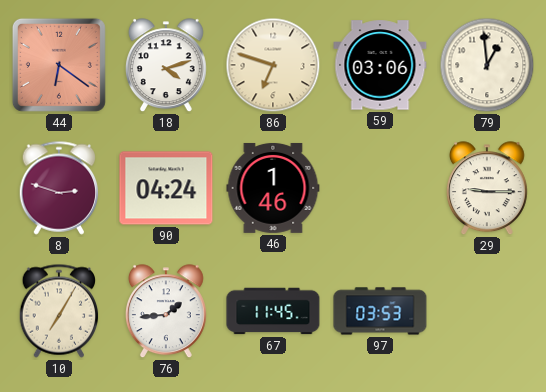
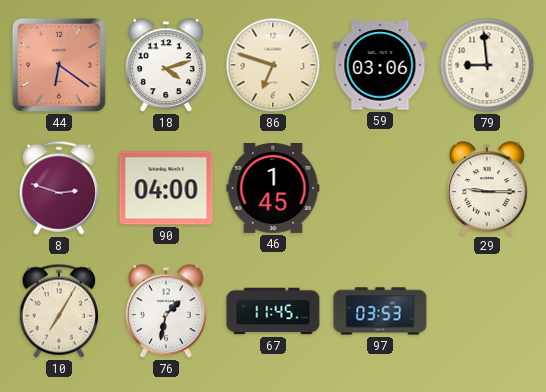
79: 12:59 -> 8:59 (487, 65)
90: 04:24 -> 04:00 (166, 188)
46: 1:46 -> 1:45 (273, 188)
76: 1:44 -> 1:32 (166, 312)
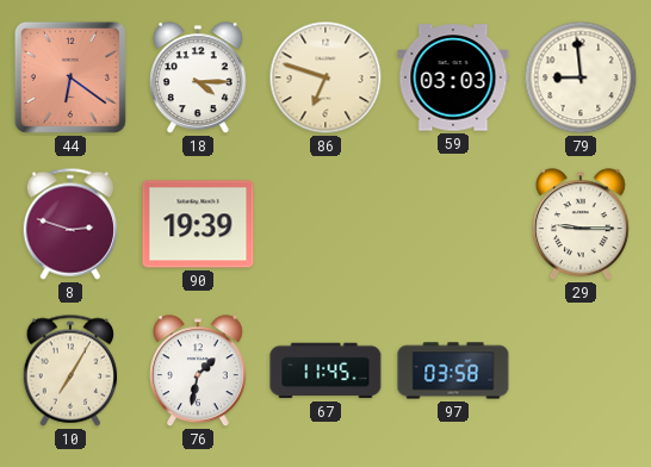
18: 4:12 -> 4:15 (198, 79)
59: 03:06 -> 03:03 (453, 77)
90: 04:00 -> 19:39 (198, 224)
46: 1:45 -> none (273, 188)
97: 03:53 -> 03:58 (453, 371)
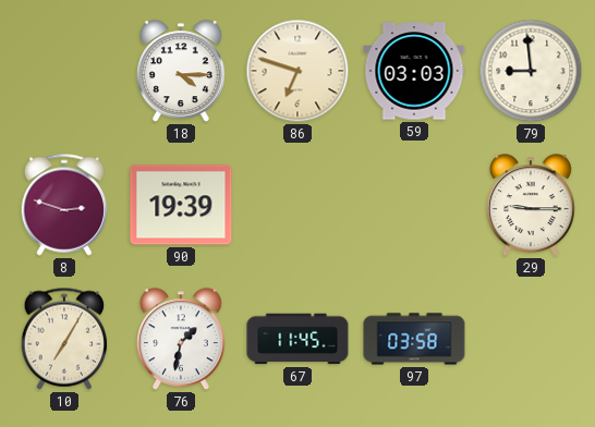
44: 6:21 -> none (70, 77)
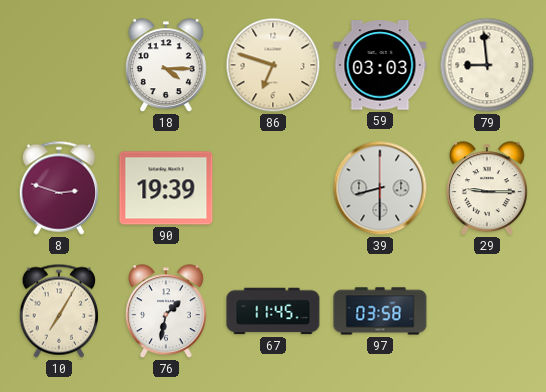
39: none -> 8:30 (380, 188)
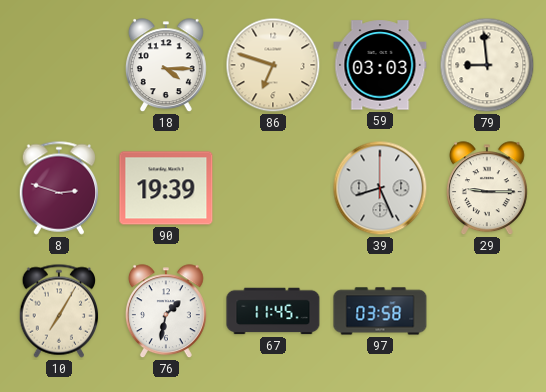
39: 8:30 -> 8:26 (380, 188)
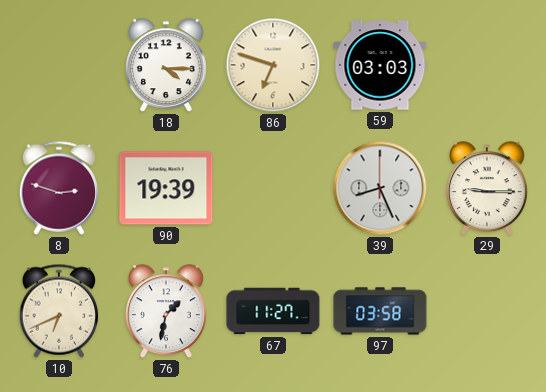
79: 8:59 -> none (487, 65)
10: 7:05 -> 6:41 (59, 311)
67: 11:45 -> 11:27 (273, 311)
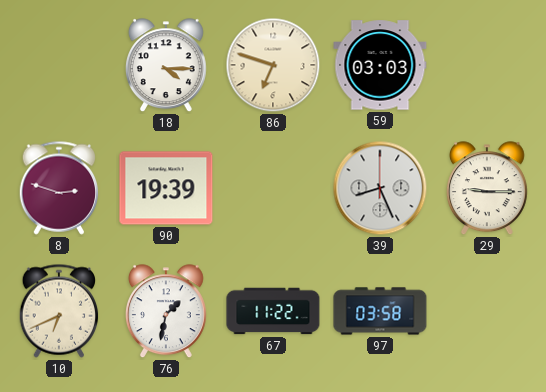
67: 11:27 -> 11:22 (273, 311)
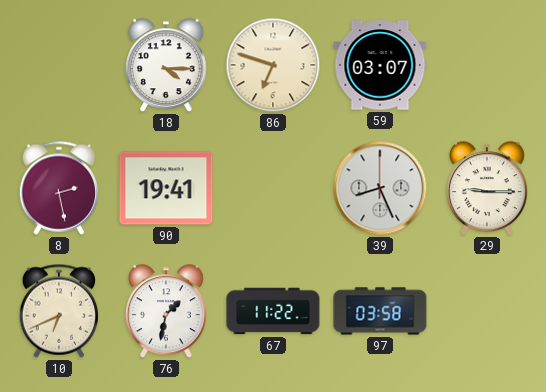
59: 03:03 -> 03:07 (380, 65)
8: 2:48 -> 2:28 (59, 188)
90: 19:39 -> 19:41 (166, 188)
